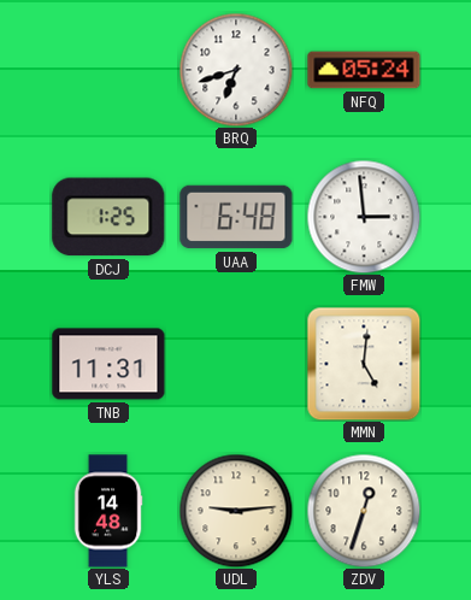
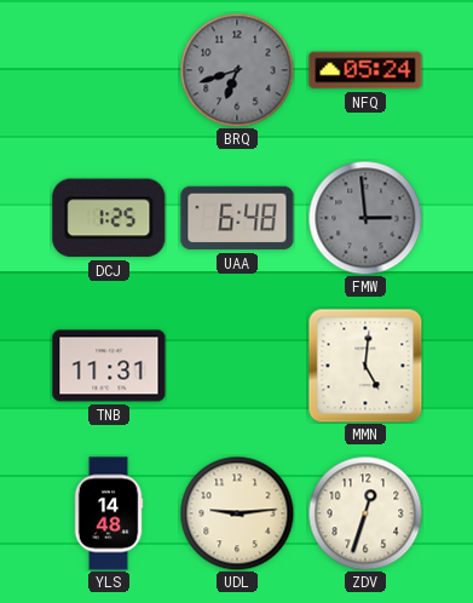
BRQ dial: white -> grey (237, 70)
FMW dial: white -> grey (365, 218)
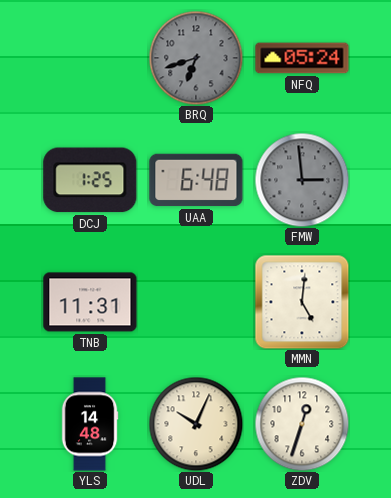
UDL: 9:14 -> 10:04 (196, 424)
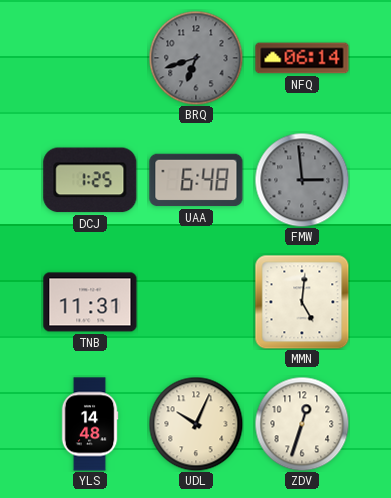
NFQ: 05:24 -> 06:14 (302, 58)
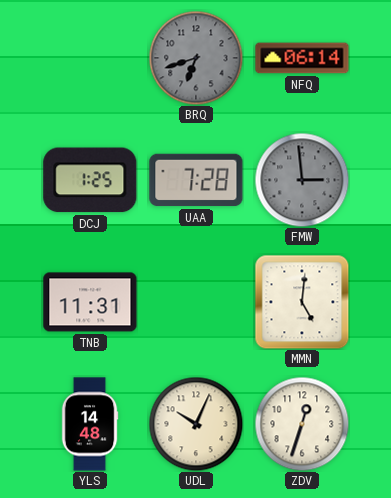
UAA: 6:48 -> 7:28 (196, 180)
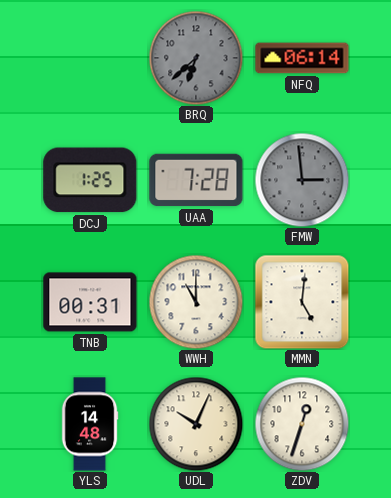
BRQ: 6:42 -> 6:38 (196, 58)
TNB: 11:31 -> 00:31 (90, 302)
WWH: none -> 11:00 (196, 302)
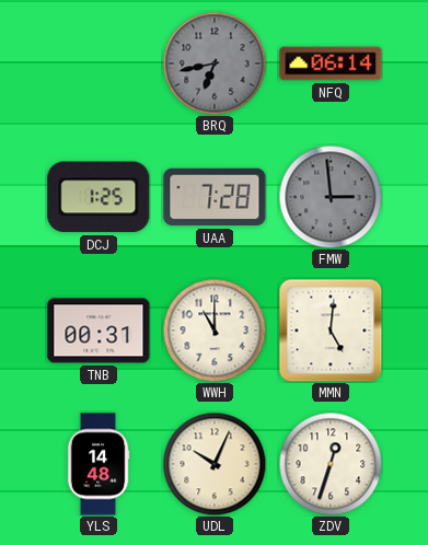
BRQ: 6:38 -> 6:43 (215, 63)
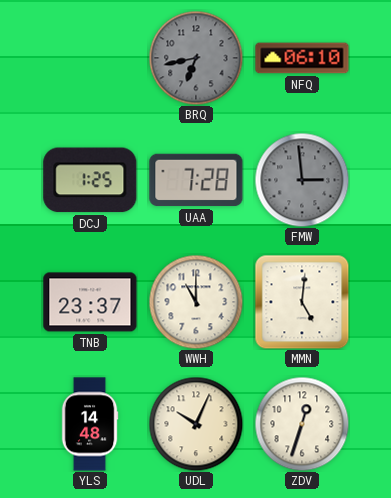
NFQ: 06:14 -> 06:10 (302, 58)
TNB: 00:31 -> 23:37 (90, 302)
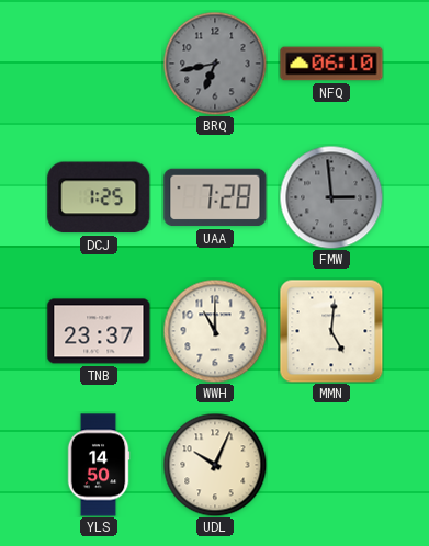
YLS: 14:48 -> 14:50 (99, 465)
ZDV: 12:33 -> none (302, 424)
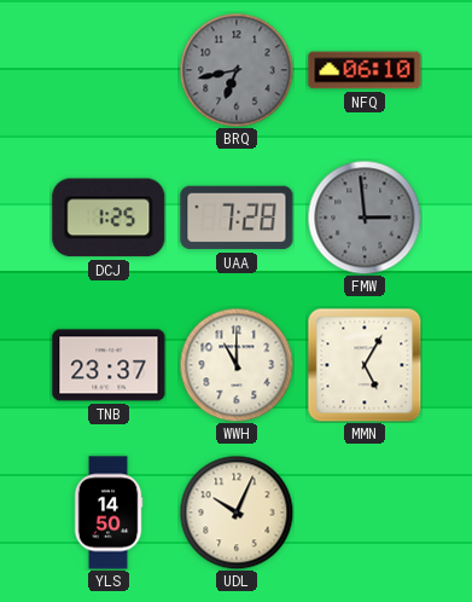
MMN: 5:01 -> 5:05 (365, 365)
